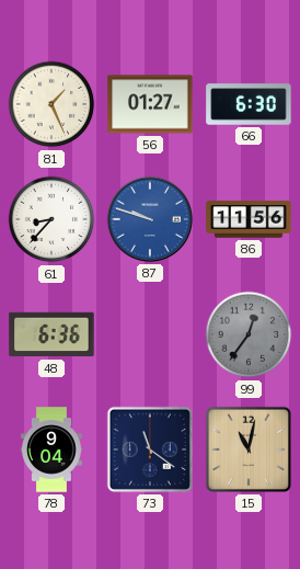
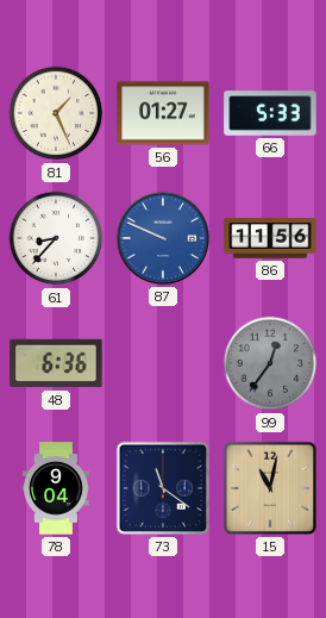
66: 6:30 -> 5:33 (270, 113)
87: 9:48 -> 9:49 (163, 238)
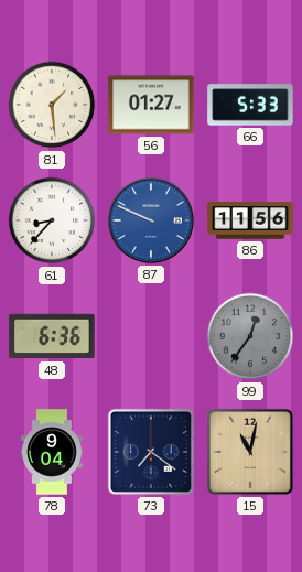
81: 1:26 -> 1:29 (52, 105)
73: 11:21 -> 7:21 (151, 452)
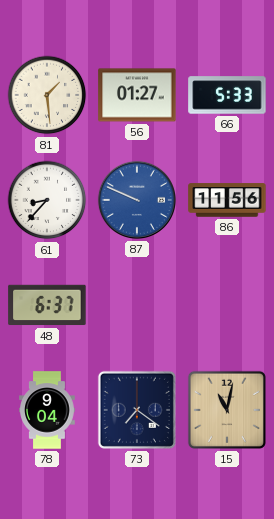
48: 6:36 -> 6:37 (47, 305)
99: 12:36 -> none (250, 336)
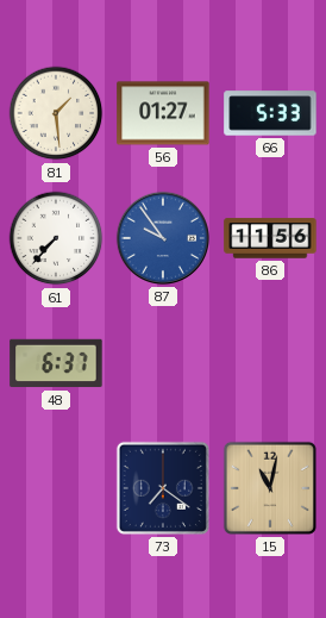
61: 8:37 -> 7:37 (56, 238)
87: 9:49 -> 9:54 (163, 238)
78: 9:04 -> none (47, 410)
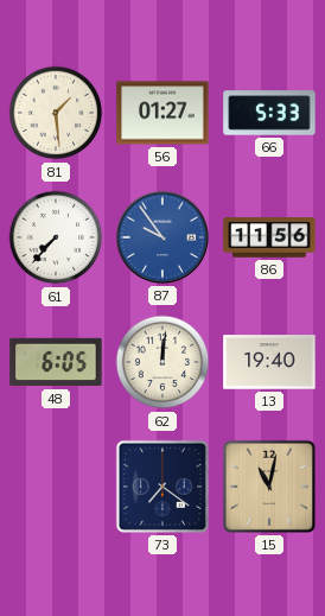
48: 6:37 -> 6:05 (56, 362)
62: none -> 12:01 (162, 362)
13: none -> 19:40 (269, 362)
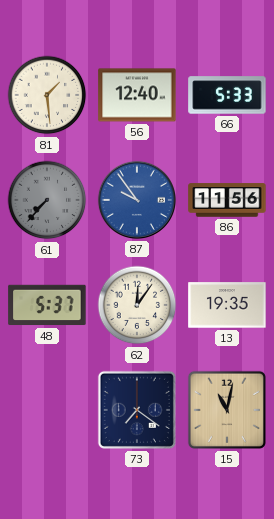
56: 01:27 -> 12:40 (137, 95)
61 dial: white -> grey (47, 200)
48: 6:05 -> 5:37 (47, 305)
62: 12:01 -> 12:06 (137, 305)
13: 19:40 -> 19:35 (227, 305)
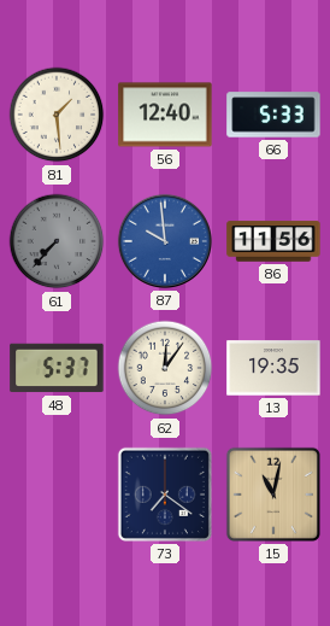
87: 9:54 -> 9:59 (165, 241)
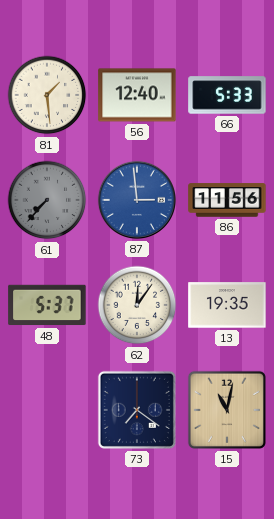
87: 9:59 -> 2:59 (137, 200)
